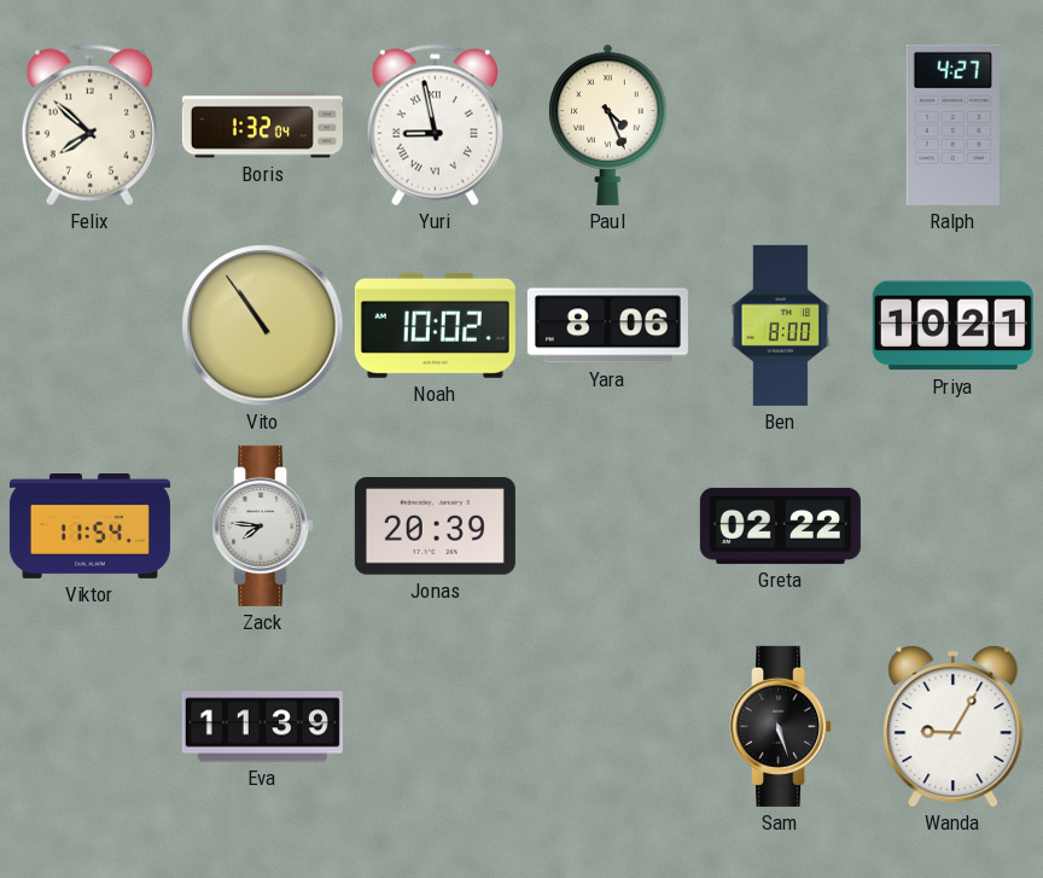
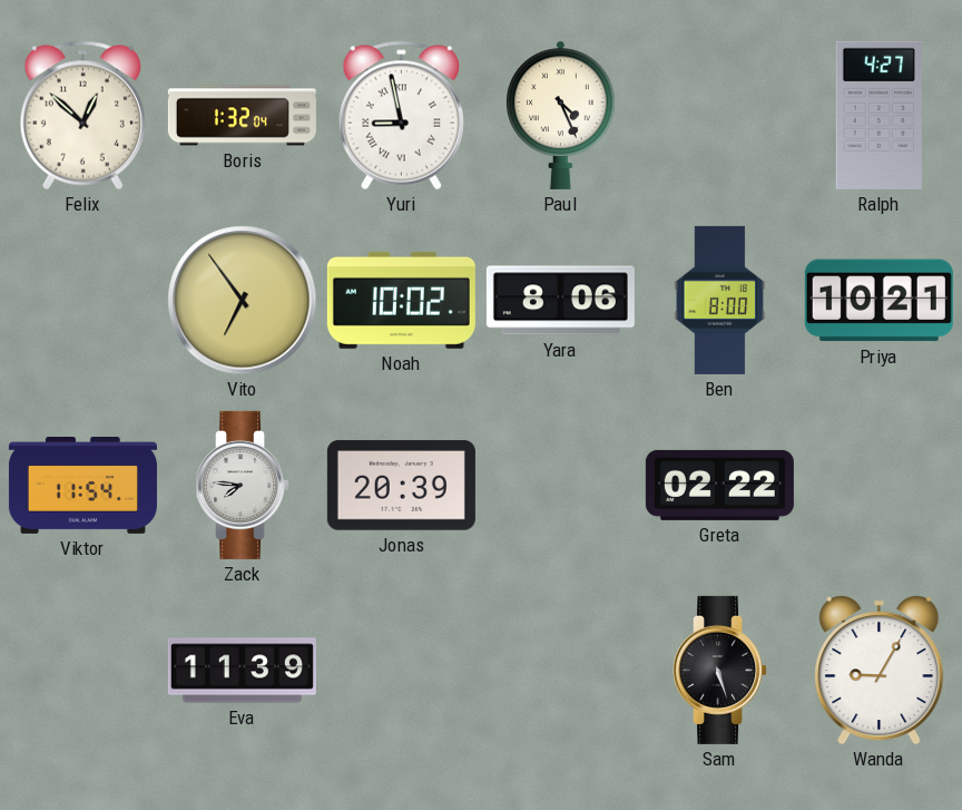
Felix: 7:52 -> 12:52 (82, 116)
Vito: 10:54 -> 6:54 (243, 301)
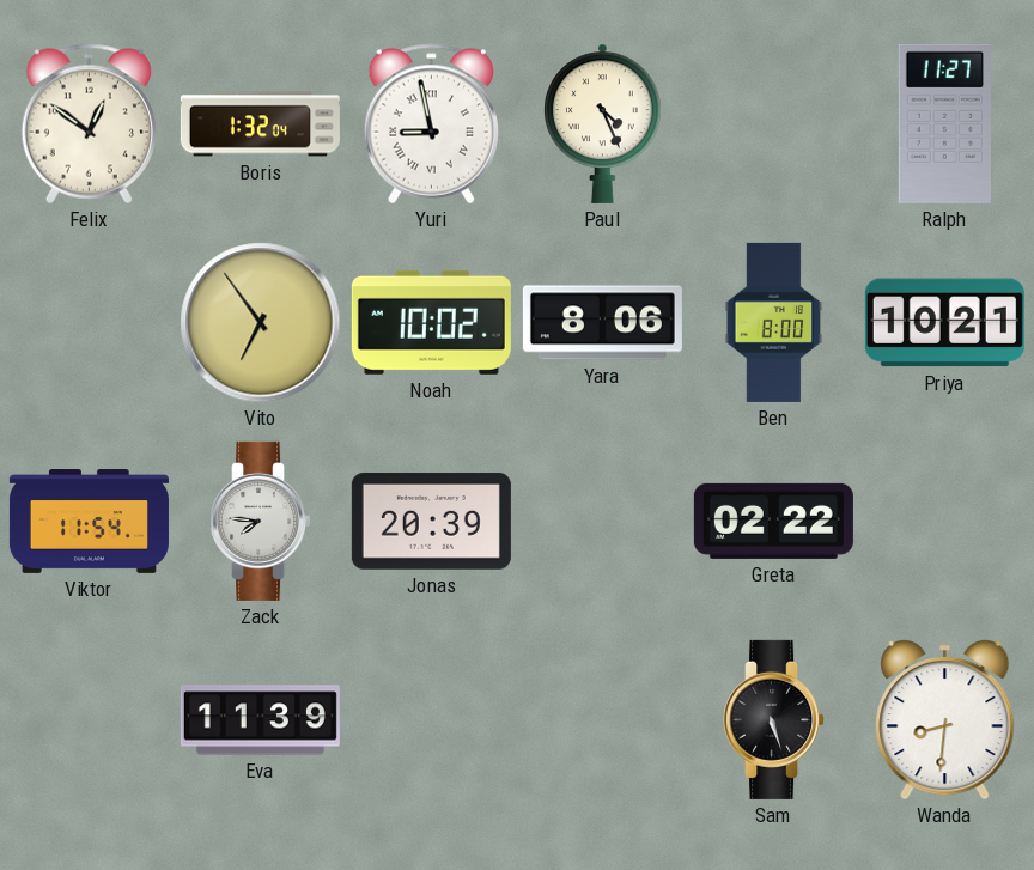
Felix: 12:52 -> 12:51 (89, 124)
Ralph: 4:27 -> 11:27 (944, 123)
Wanda: 9:05 -> 8:31 (945, 719)
